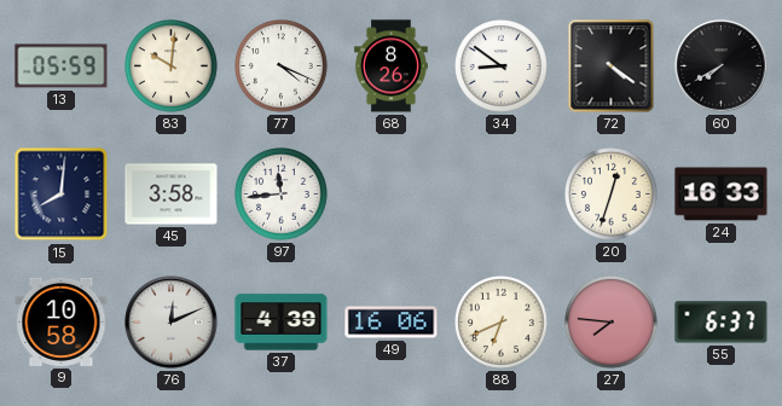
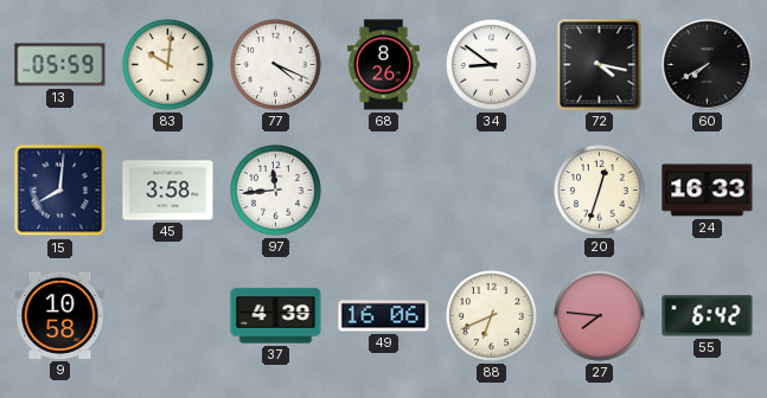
72: 4:21 -> 4:17 (600, 65)
76: 12:11 -> none (172, 323)
55: 6:37 -> 6:42 (708, 316)
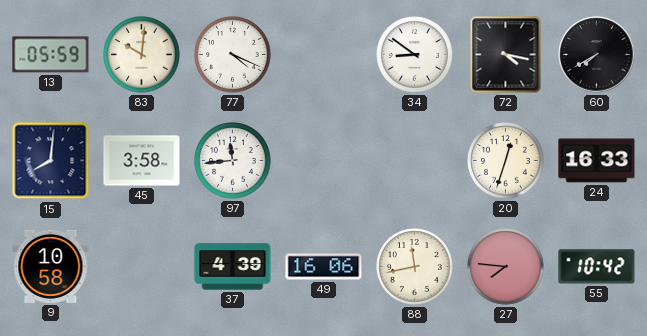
68: 8:26 -> none (384, 65)
88: 6:41 -> 11:43 (415, 267)
55: 6:42 -> 10:42 (597, 267)
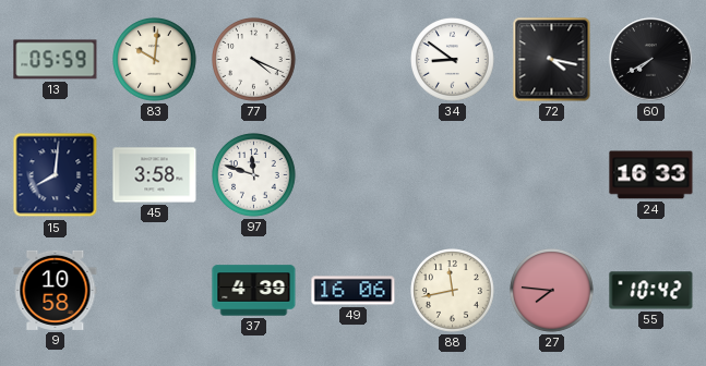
97: 11:44 -> 11:48 (254, 175)
20: 12:33 -> none (506, 161)
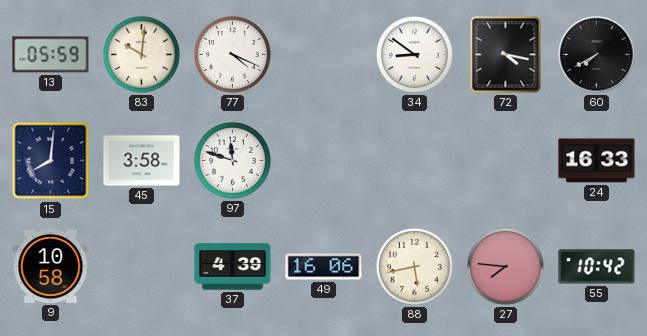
88: 11:43 -> 5:43 (415, 267)
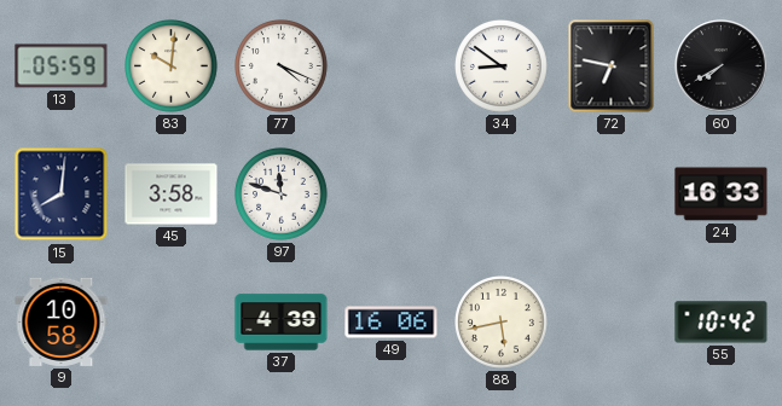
72: 4:17 -> 6:47 (612, 66)
27: 7:46 -> none (506, 267)
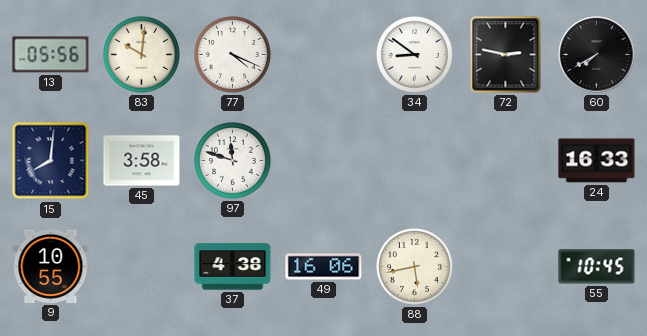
13: 05:59 -> 05:56 (51, 55)
72: 6:47 -> 2:47 (506, 55)
9: 10:58 -> 10:55 (51, 266)
37: 4:39 -> 4:38 (233, 267)
55: 10:42 -> 10:45 (597, 267)
